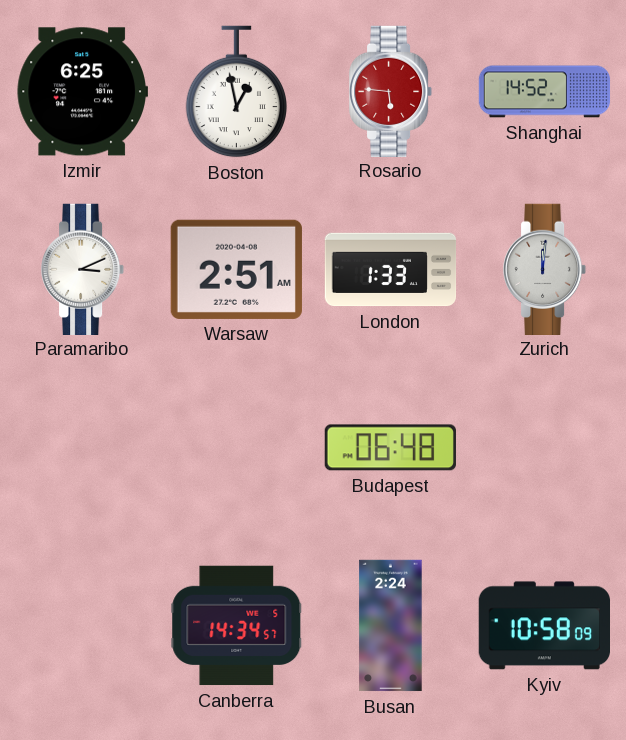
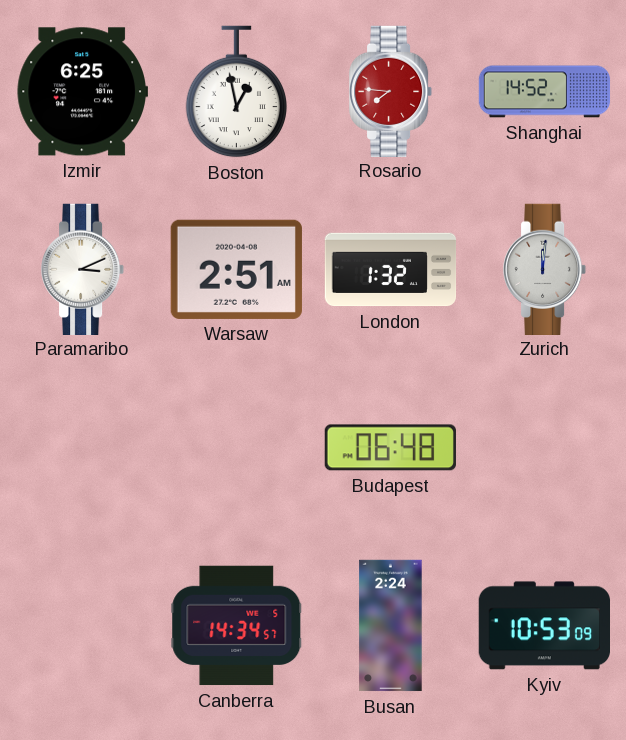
Rosario: 5:46 -> 7:46 (392, 91)
London: 1:33 -> 1:32 (391, 270)
Kyiv: 10:58 -> 10:53 (544, 626)
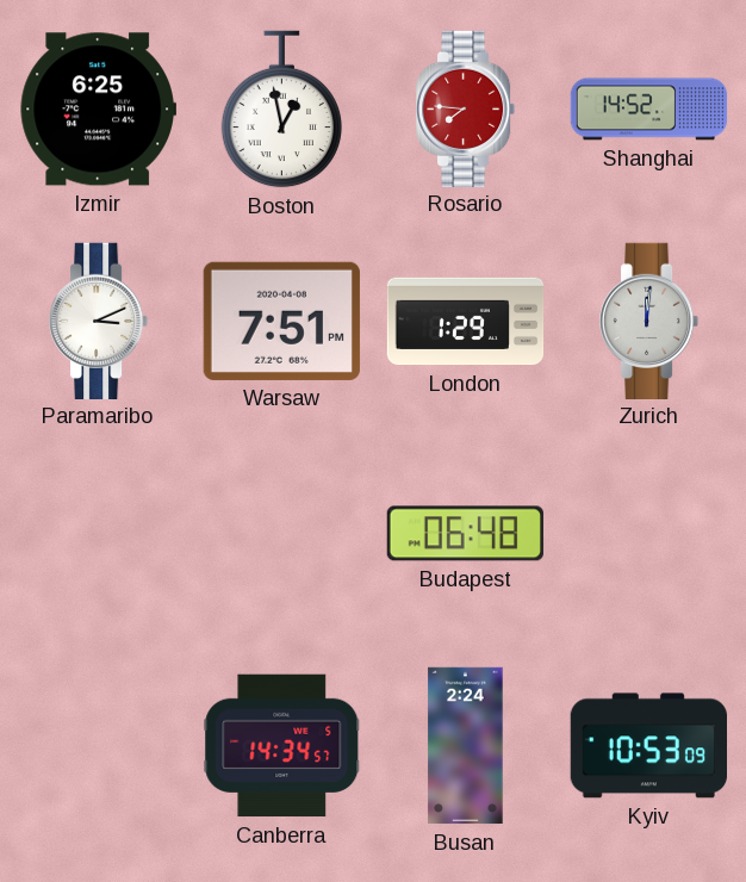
Warsaw: 2:51 -> 7:51 (281, 321)
London: 1:32 -> 1:29 (466, 322)
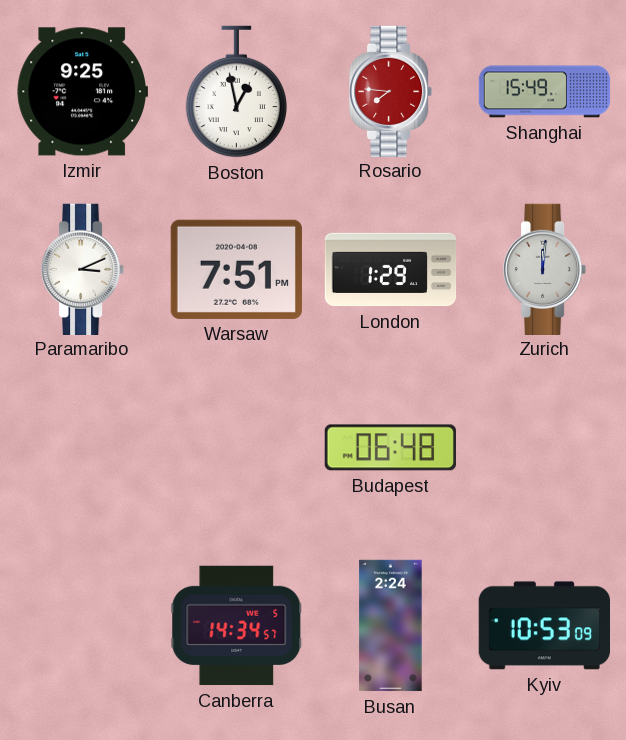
Izmir: 6:25 -> 9:25 (82, 92)
Shanghai: 14:52 -> 15:49 (545, 92)
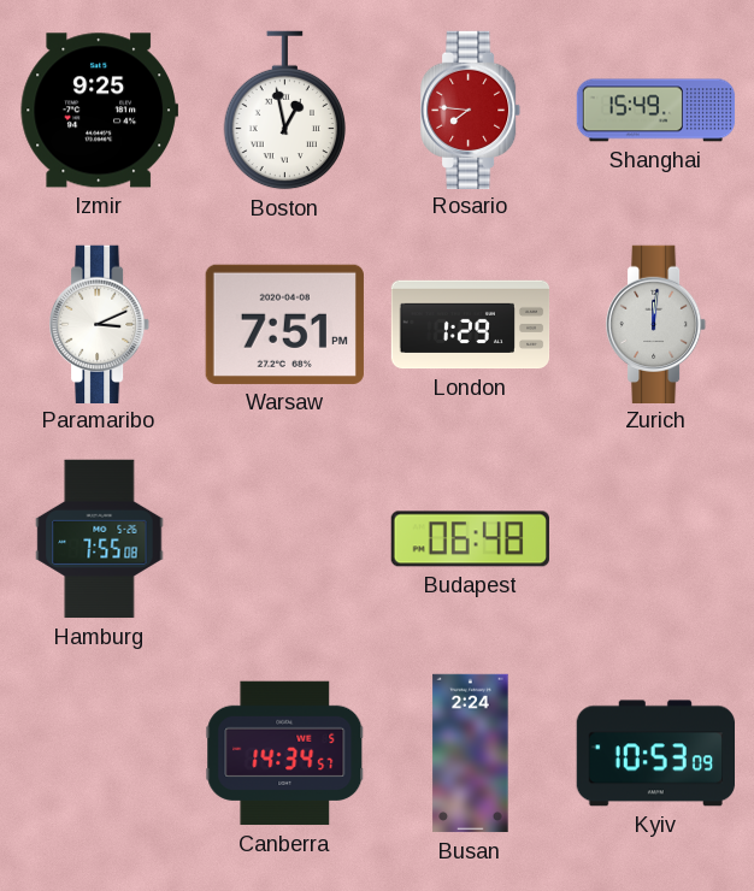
Hamburg: none -> 7:55 (100, 539)
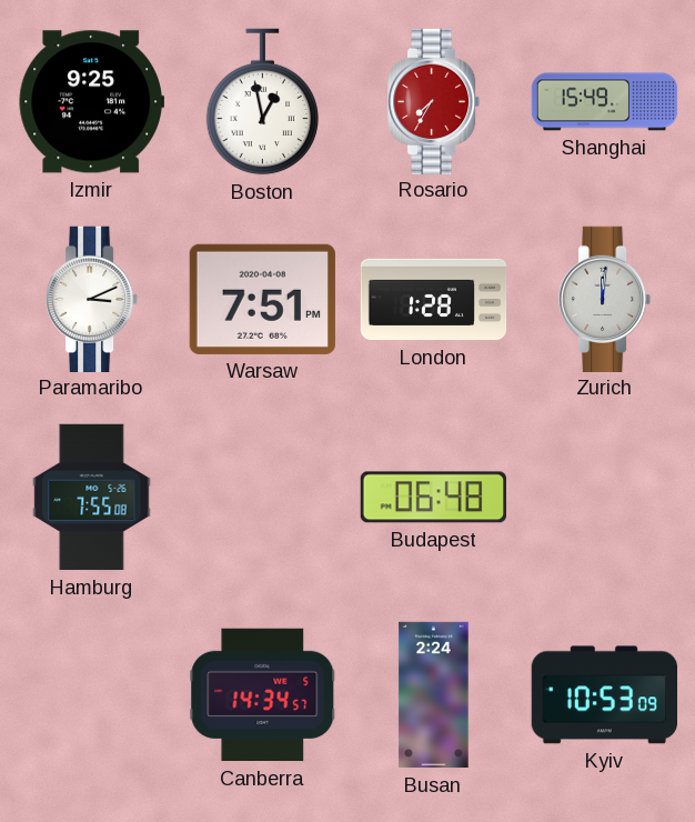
Rosario: 7:46 -> 7:35 (435, 101)
London: 1:29 -> 1:28 (434, 300)
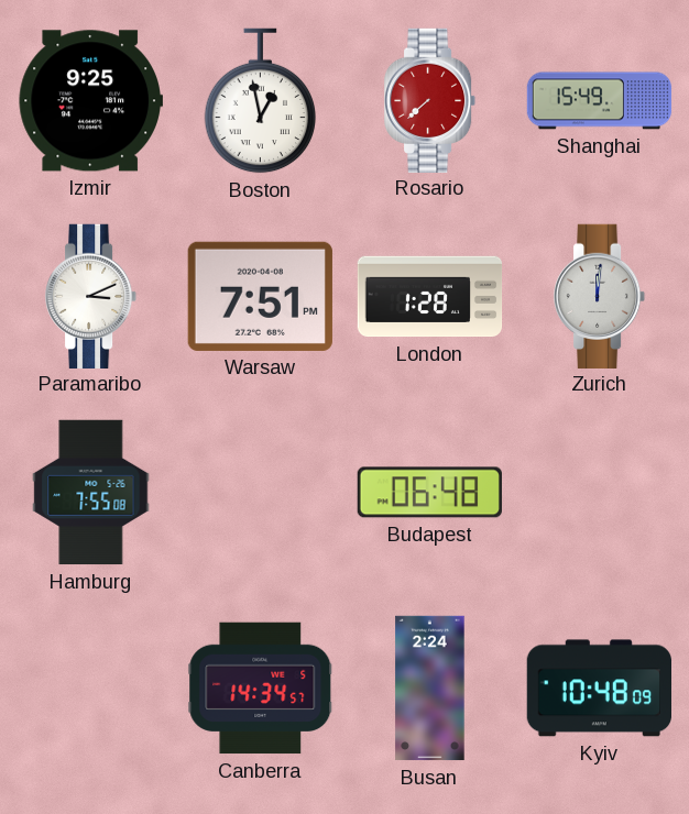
Rosario: 7:35 -> 7:38 (431, 100)
Kyiv: 10:53 -> 10:48 (599, 689)
